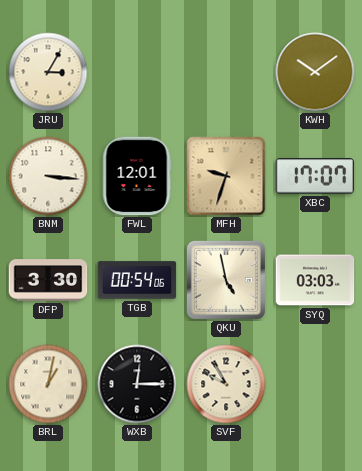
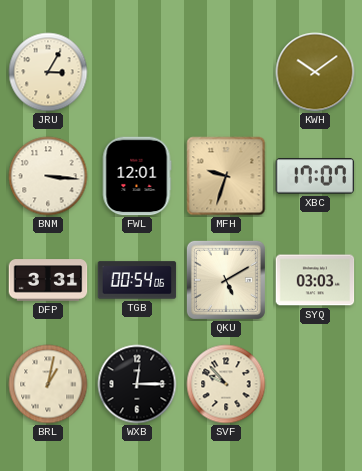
DFP: 3:30 -> 3:31 (48, 280)
QKU: 4:58 -> 5:10 (226, 280)
SVF: 9:55 -> 9:53 (226, 384)
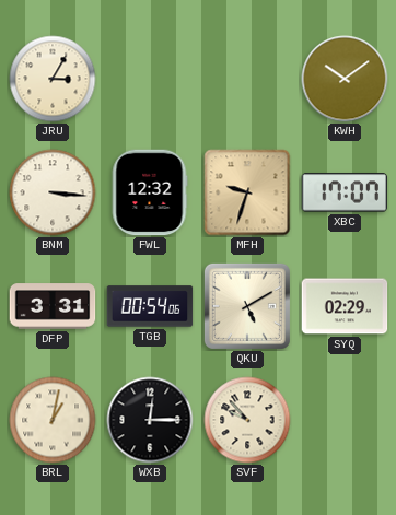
FWL: 12:01 -> 12:32 (150, 192)
SYQ: 03:03 -> 02:29 (345, 306)
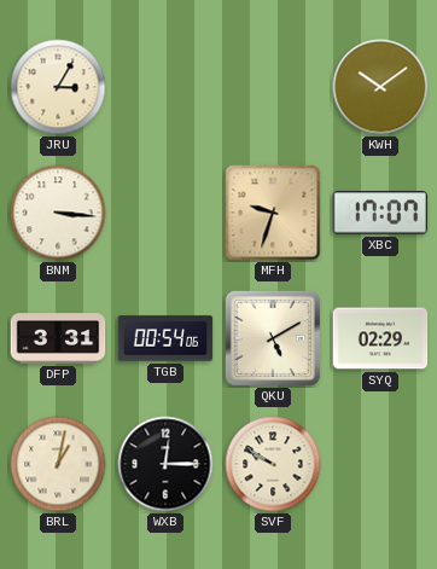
FWL: 12:32 -> none (150, 192)
SVF: 9:53 -> 9:50 (273, 464)
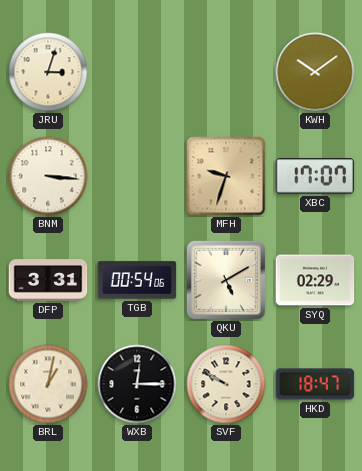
JRU: 3:05 -> 3:03 (48, 72)
HKD: none -> 18:47 (315, 384)
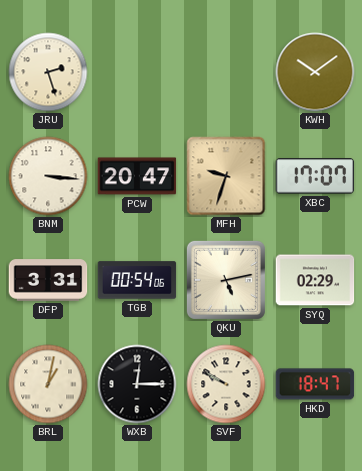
JRU: 3:03 -> 2:27 (48, 72)
PCW: none -> 20:47 (137, 176)
QKU: 5:10 -> 5:13 (226, 280)
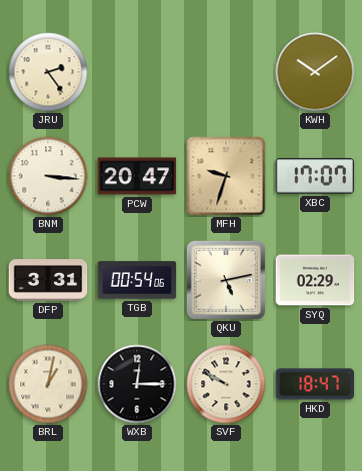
JRU: 2:27 -> 2:24 (48, 72)
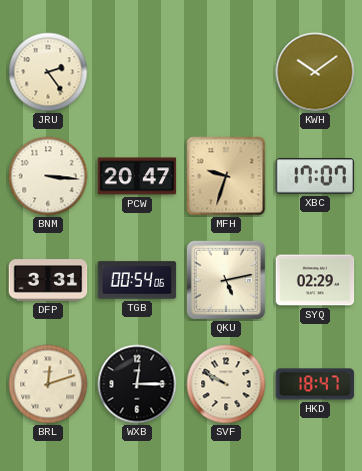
BRL: 1:02 -> 12:12 (48, 384)
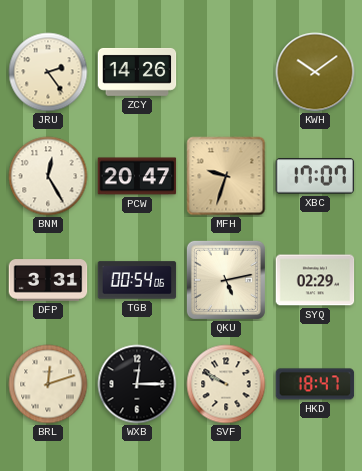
ZCY: none -> 14:26 (137, 72)
BNM: 3:16 -> 12:25 (48, 176)
